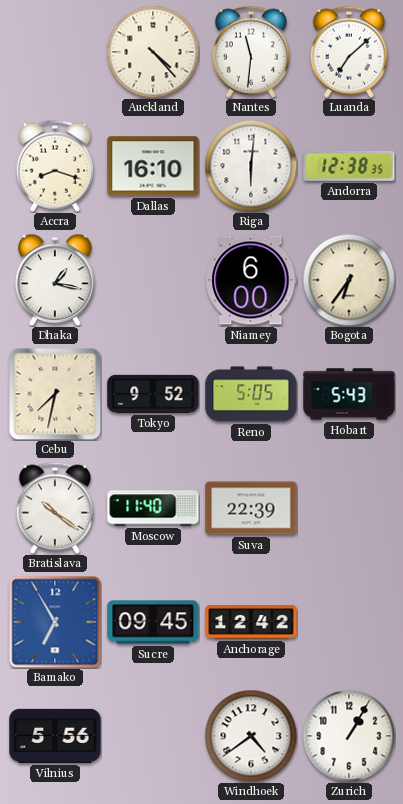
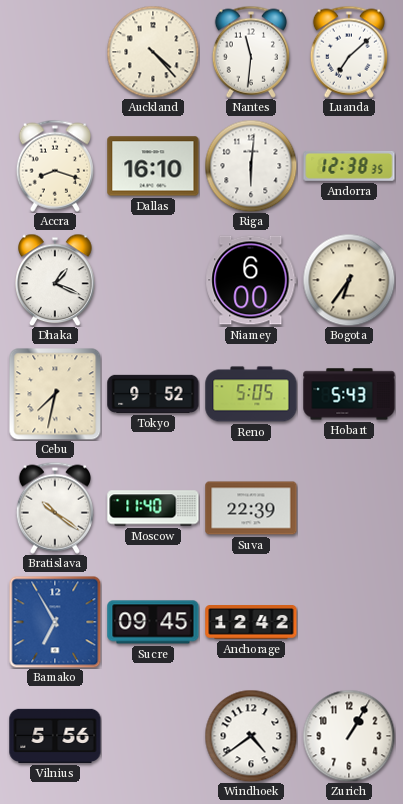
Dhaka: 1:17 -> 1:19 (55, 280)
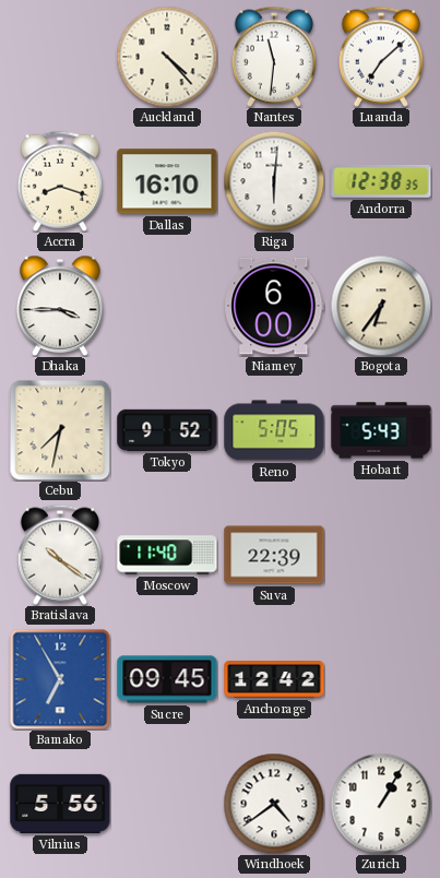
Dhaka: 1:19 -> 3:45 (60, 306)
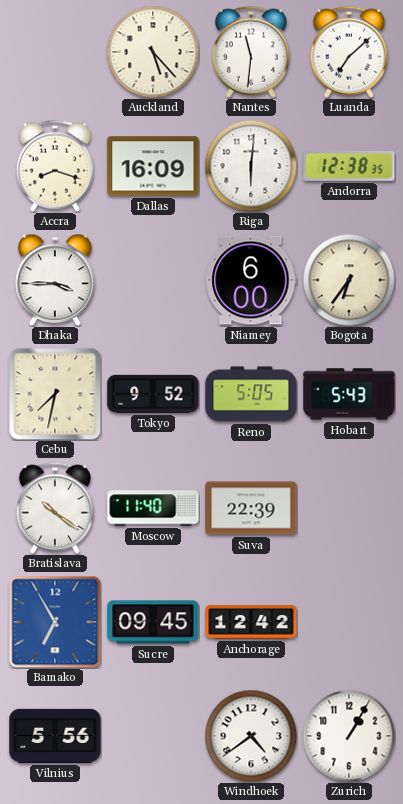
Auckland: 4:23 -> 5:23 (153, 52)
Dallas: 16:10 -> 16:09 (153, 166)
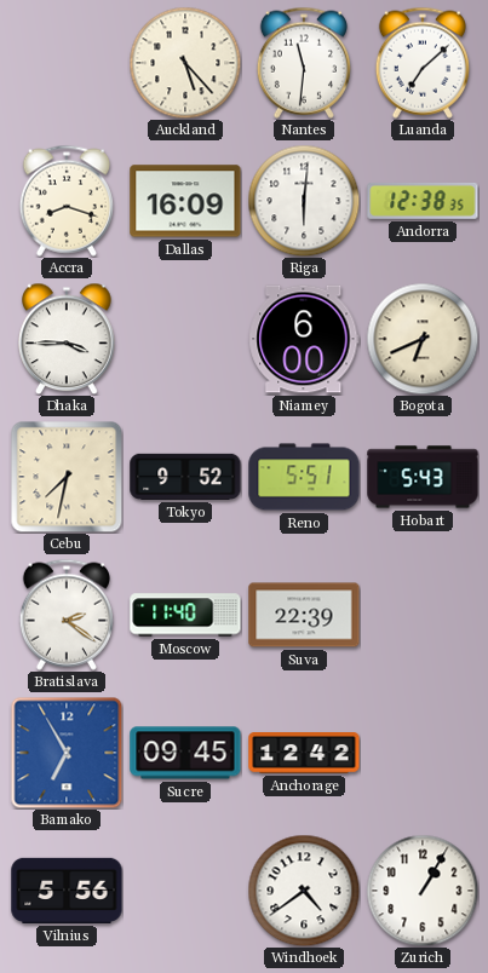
Bogota: 6:36 -> 6:41 (423, 339)
Reno: 5:05 -> 5:51 (304, 477)
Bratislava: 10:21 -> 2:21 (67, 615)
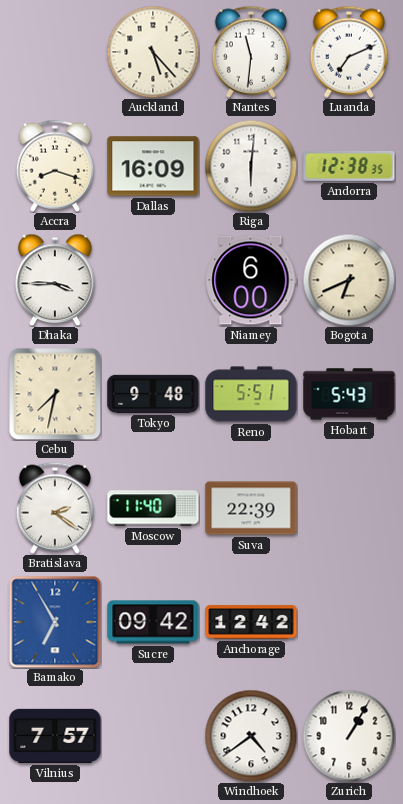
Luanda: 7:08 -> 7:11 (349, 52)
Tokyo: 9:52 -> 9:48 (153, 394)
Sucre: 09:45 -> 09:42 (153, 622)
Vilnius: 5:56 -> 7:57 (55, 736)
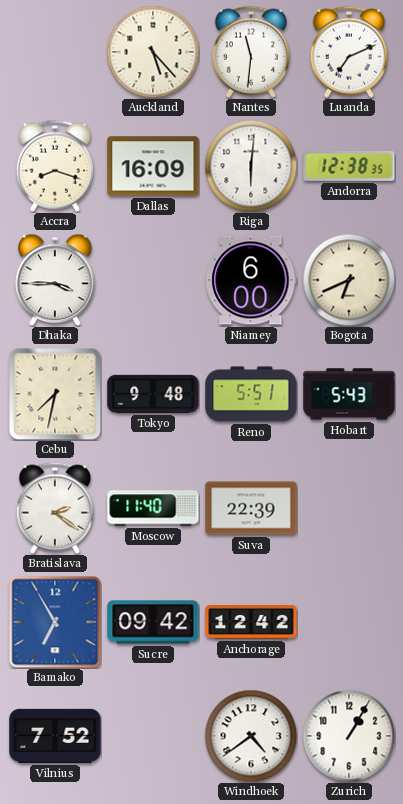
Vilnius: 7:57 -> 7:52 (55, 736)
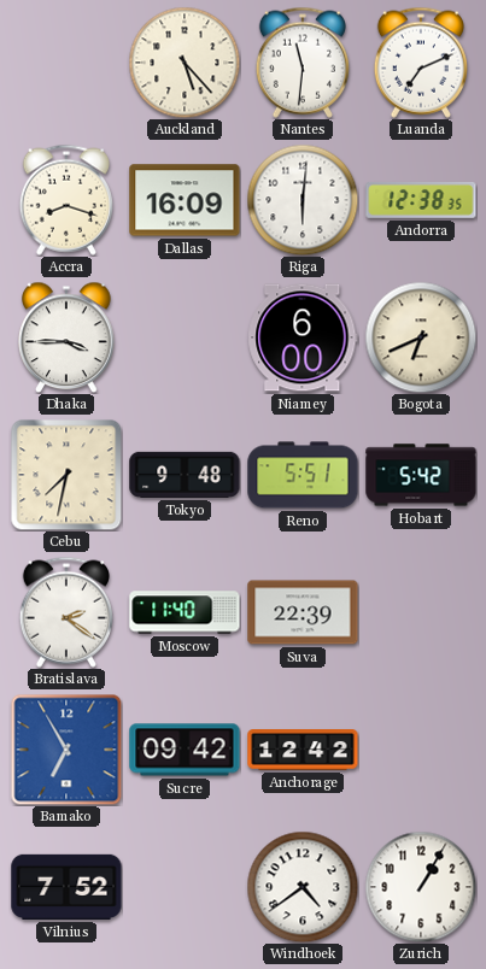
Hobart: 5:43 -> 5:42 (421, 475)
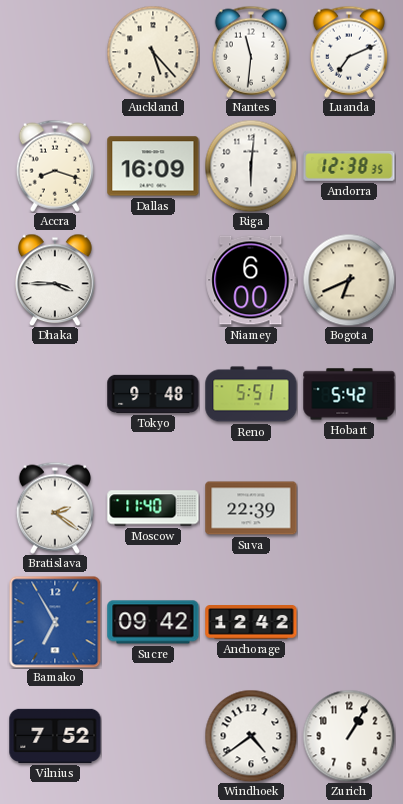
Cebu: 7:32 -> none (66, 475)
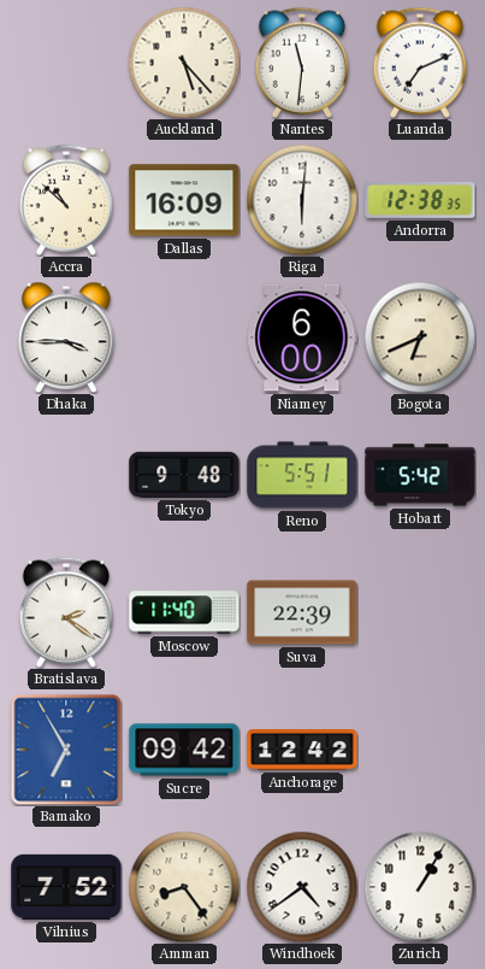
Accra: 8:18 -> 10:52 (66, 200)
Amman: none -> 8:24 (184, 887)
